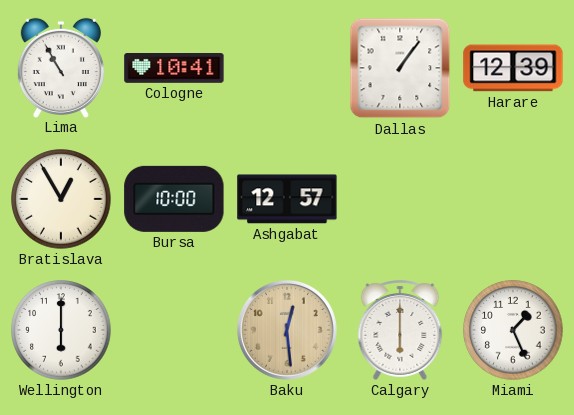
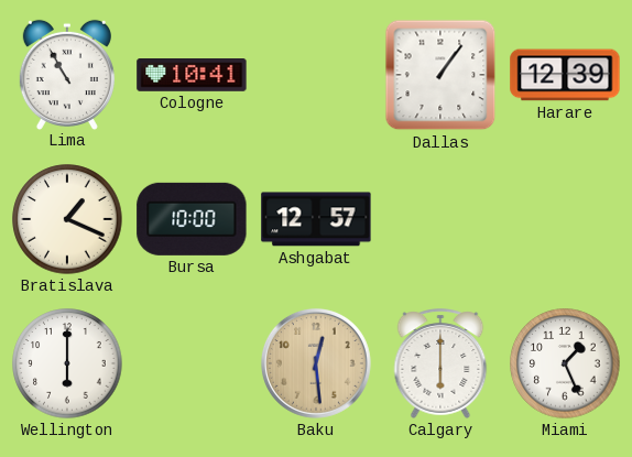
Bratislava: 12:55 -> 1:19 (67, 219)
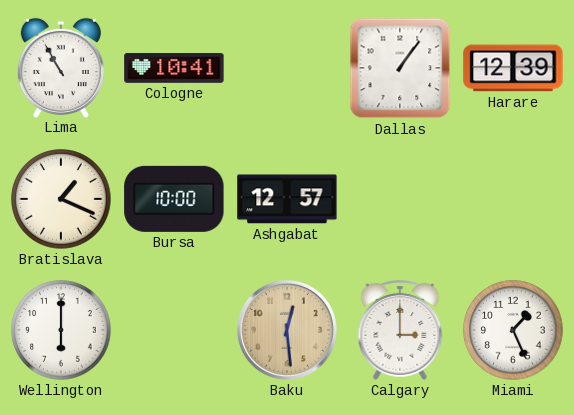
Calgary: 6:00 -> 3:00 (400, 330)
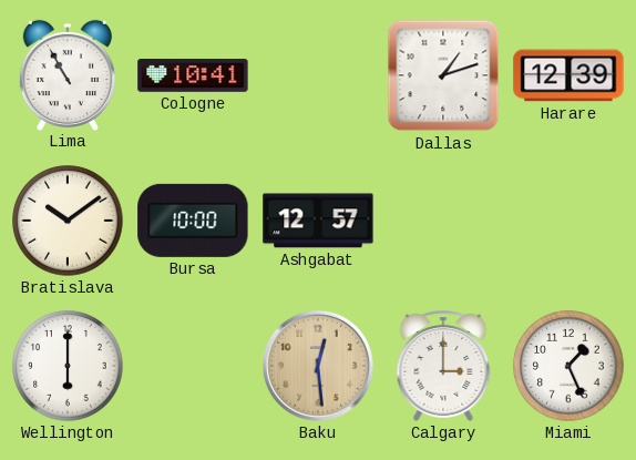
Dallas: 1:06 -> 1:12 (443, 75)
Bratislava: 1:19 -> 10:09 (68, 221)
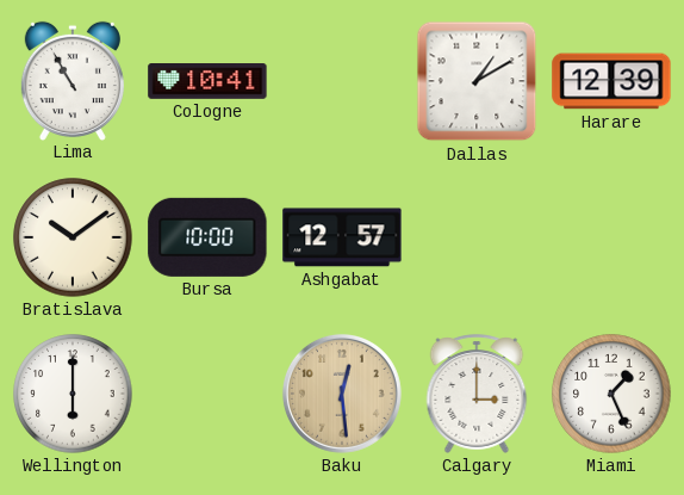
Dallas: 1:12 -> 1:10 (477, 81)
